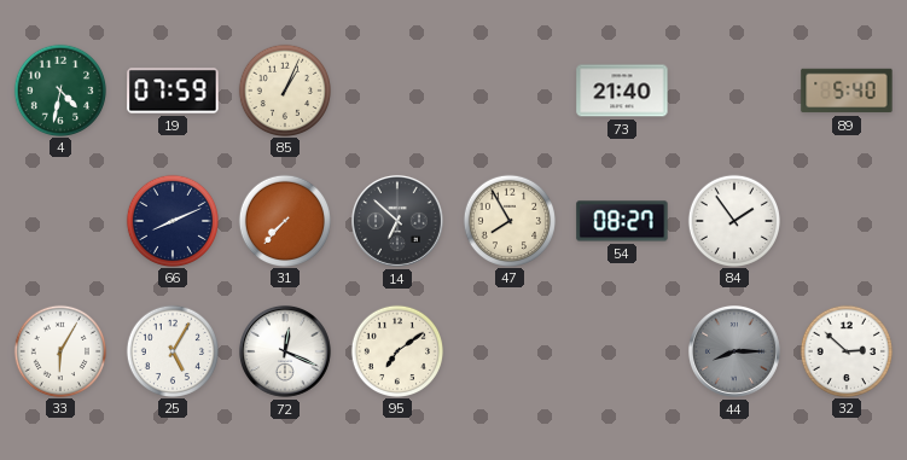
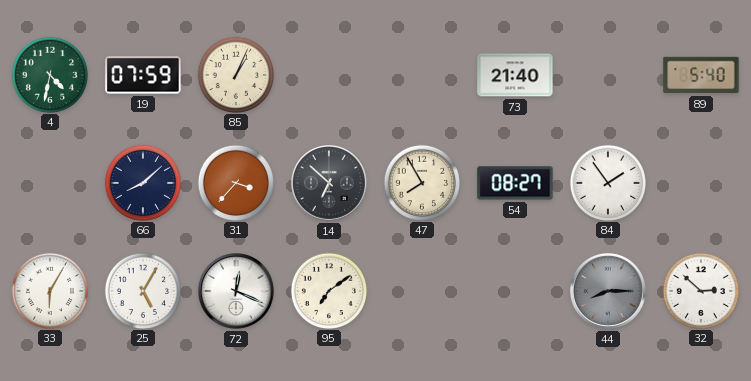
66: 8:11 -> 8:08 (142, 182)
31: 7:37 -> 3:37 (235, 182)
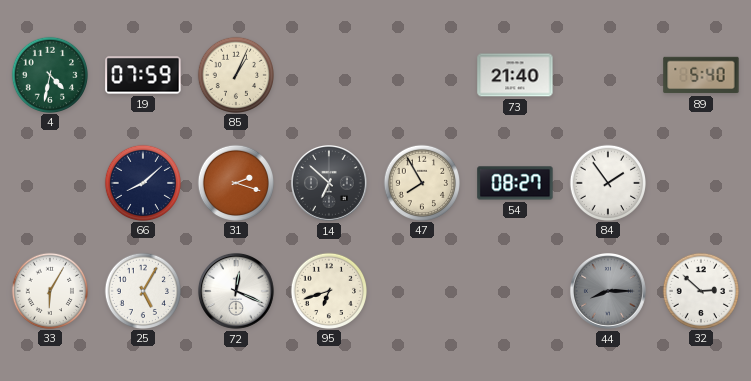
31: 3:37 -> 2:18 (235, 182)
95: 7:09 -> 6:42 (328, 290)
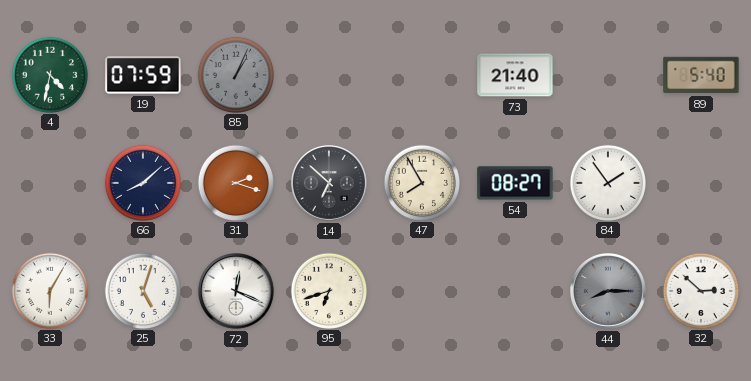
85 dial: cream -> grey (235, 74)
25: 5:05 -> 5:03 (142, 290)
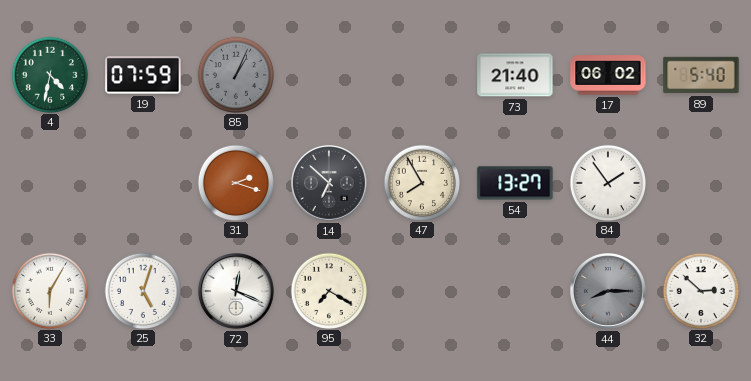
17: none -> 06:02 (608, 75)
66: 8:08 -> none (142, 182)
54: 08:27 -> 13:27 (515, 183)
95: 6:42 -> 7:20 (328, 290)
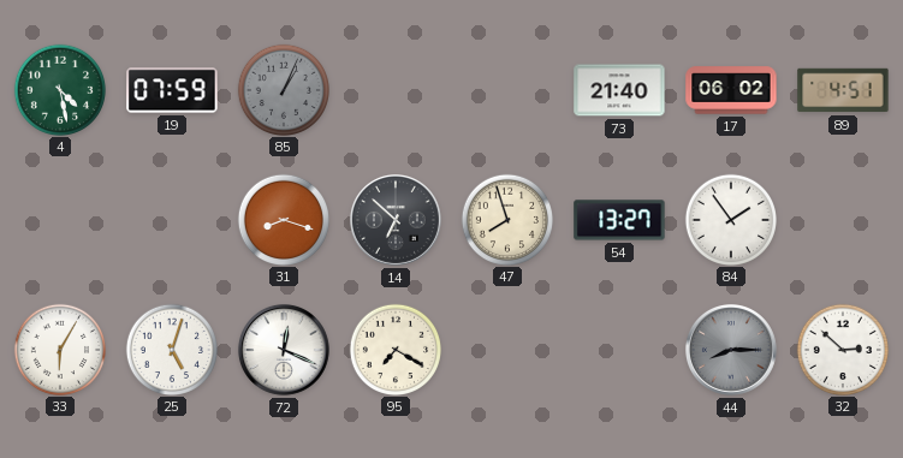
4: 4:32 -> 4:28 (59, 89)
89: 5:40 -> 4:51 (843, 90)
31: 2:18 -> 8:18 (283, 219)
47: 7:55 -> 7:57 (506, 219)
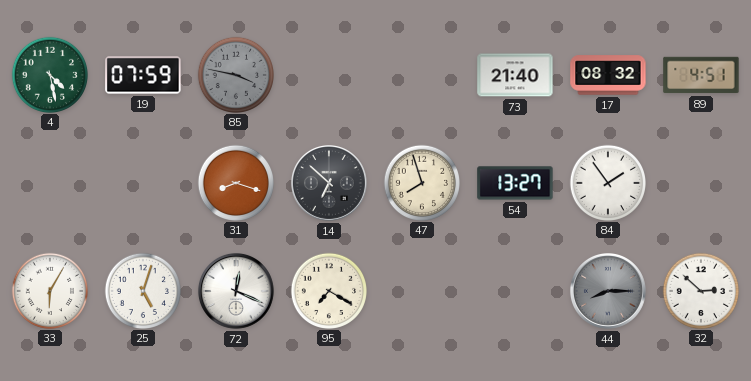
85: 1:04 -> 3:47 (235, 74)
17: 06:02 -> 08:32 (608, 75)
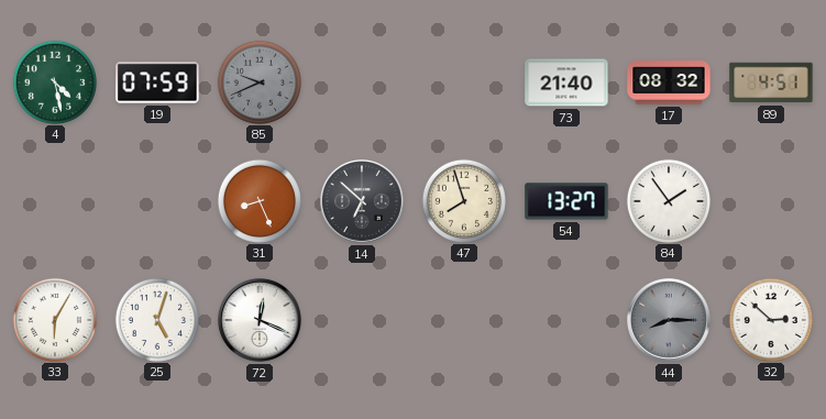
85: 3:47 -> 9:41 (258, 81)
31: 8:18 -> 8:26 (258, 200)
95: 7:20 -> none (328, 290)
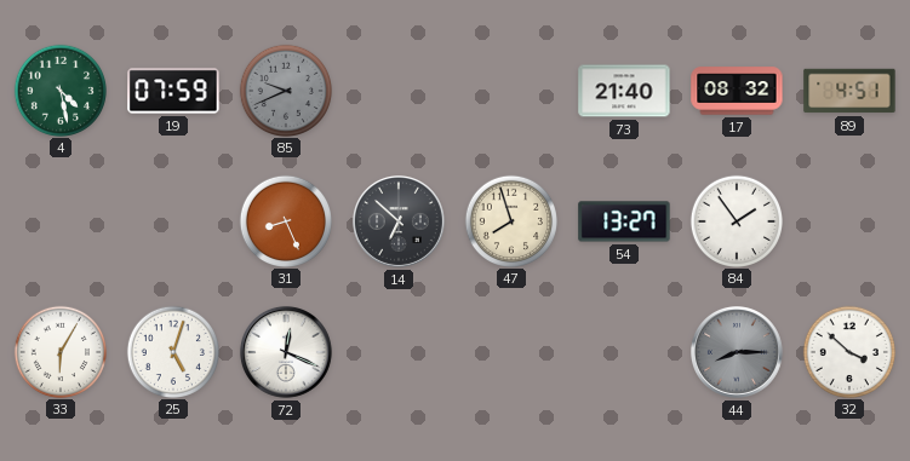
32: 2:52 -> 3:52 (848, 351)
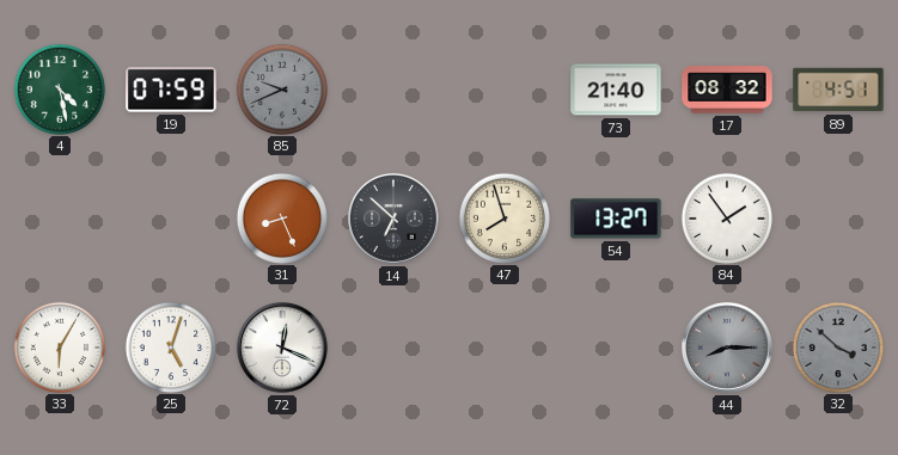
32 dial: white -> grey (837, 346)
